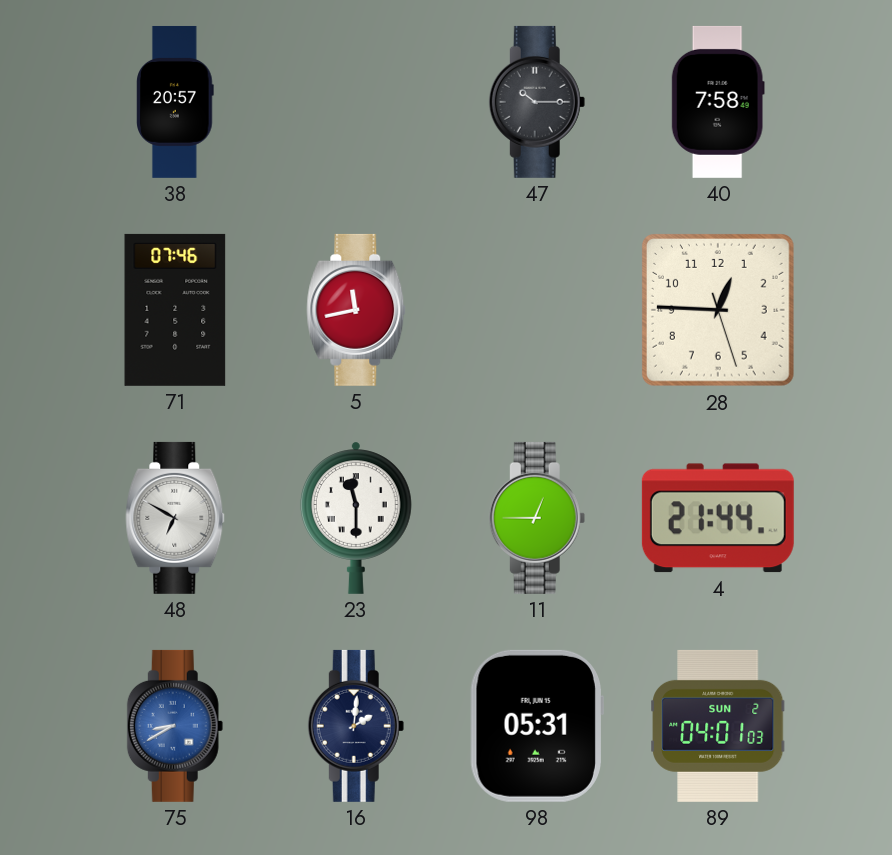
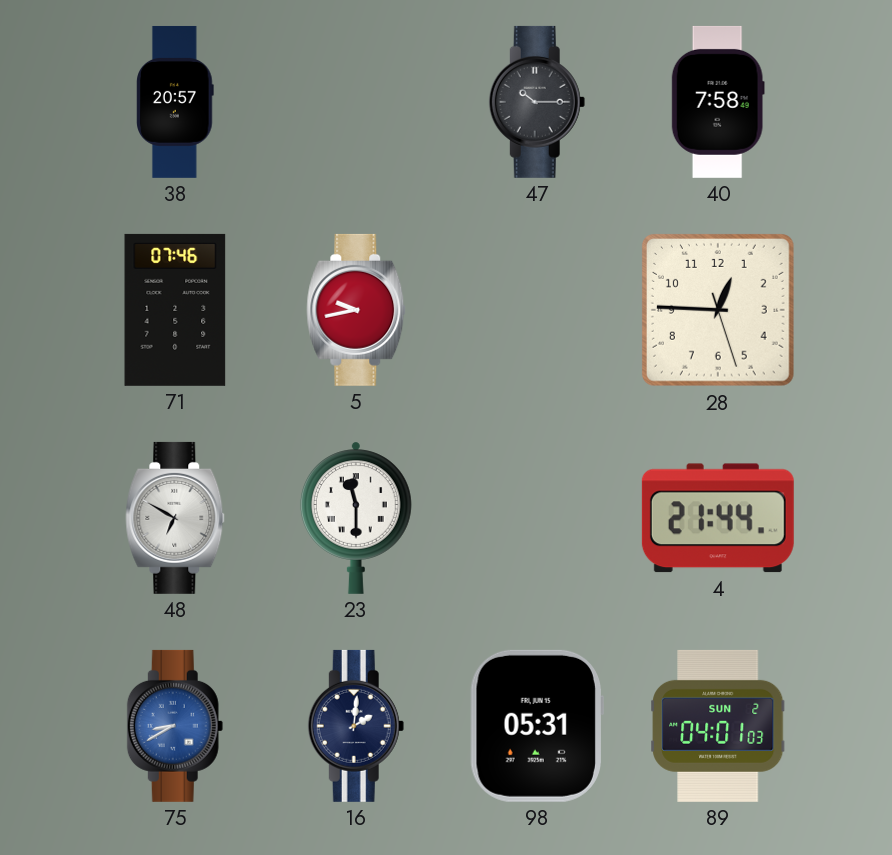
5: 11:43 -> 9:43 (356, 310)
11: 12:45 -> none (537, 518)
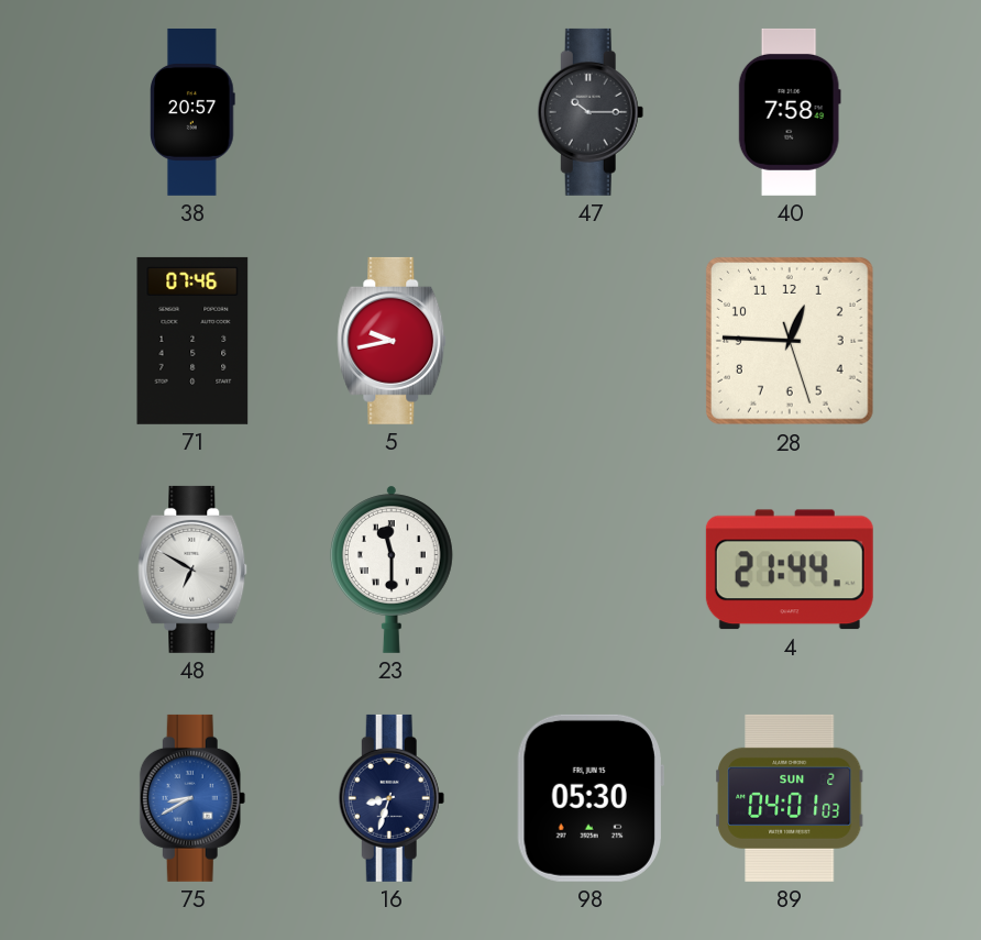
16: 2:01 -> 8:33 (392, 798)
98: 05:31 -> 05:30 (591, 798)
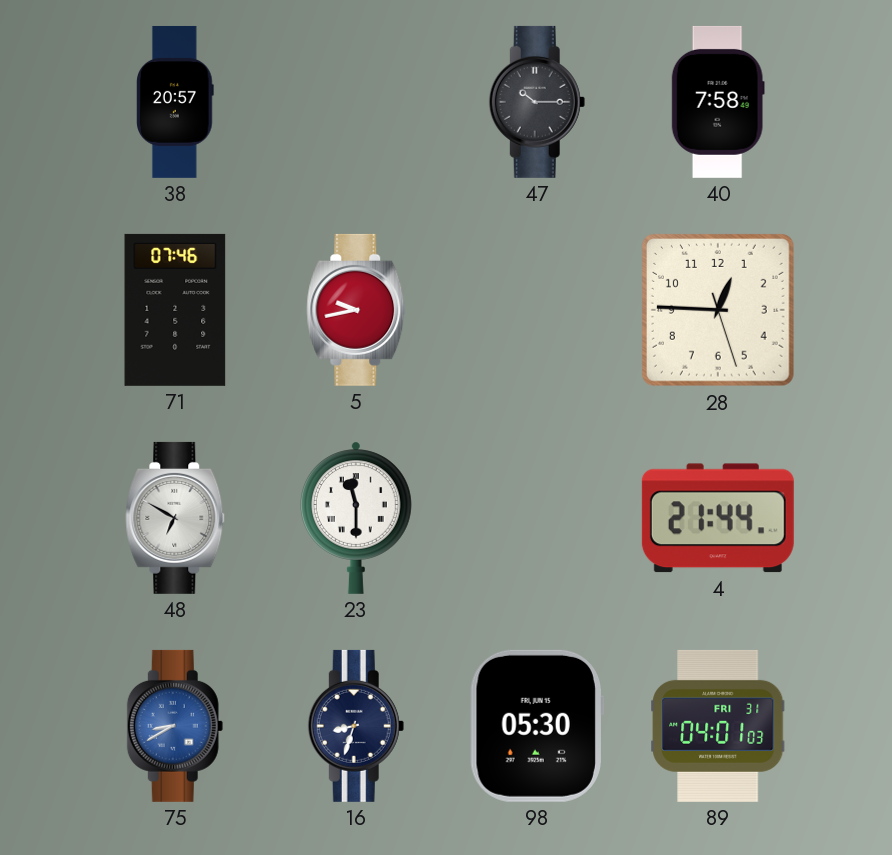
89 date: SUN 2 -> FRI 31 (718, 726)
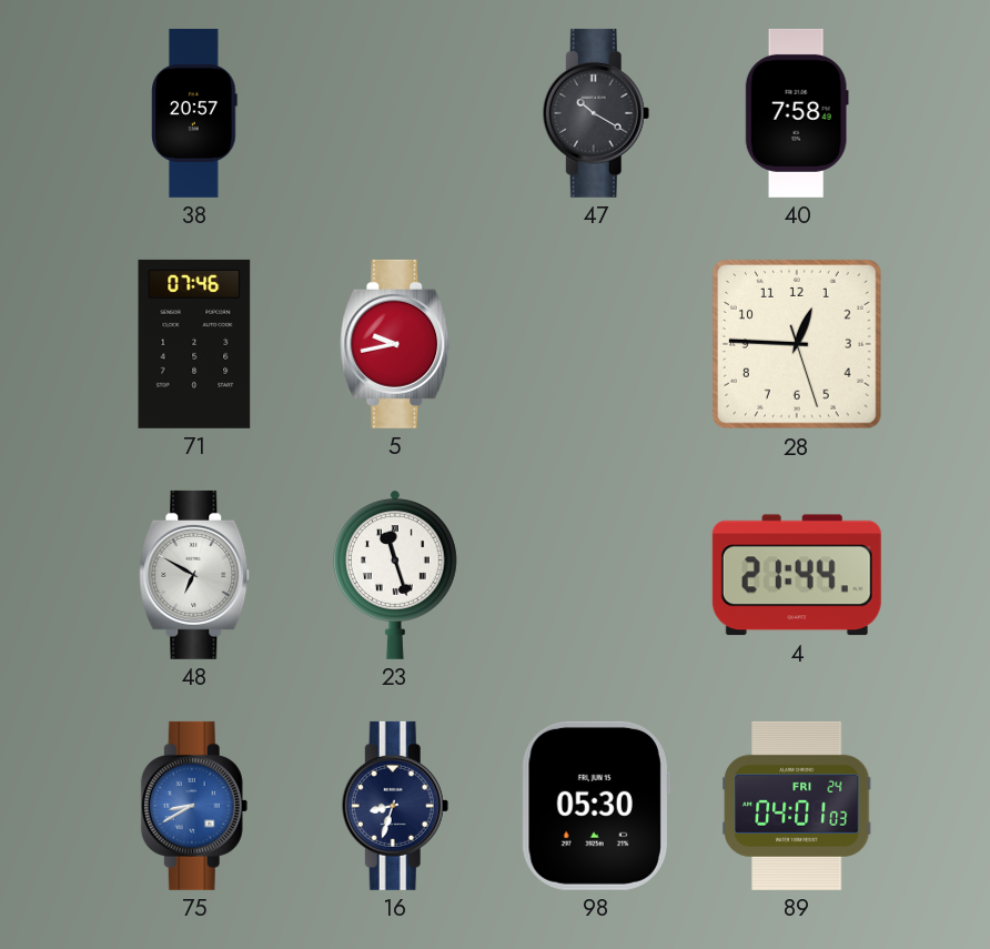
47: 10:15 -> 10:20 (596, 113)
23: 11:30 -> 11:27 (395, 575)
89 date: FRI 31 -> FRI 24 (797, 806)
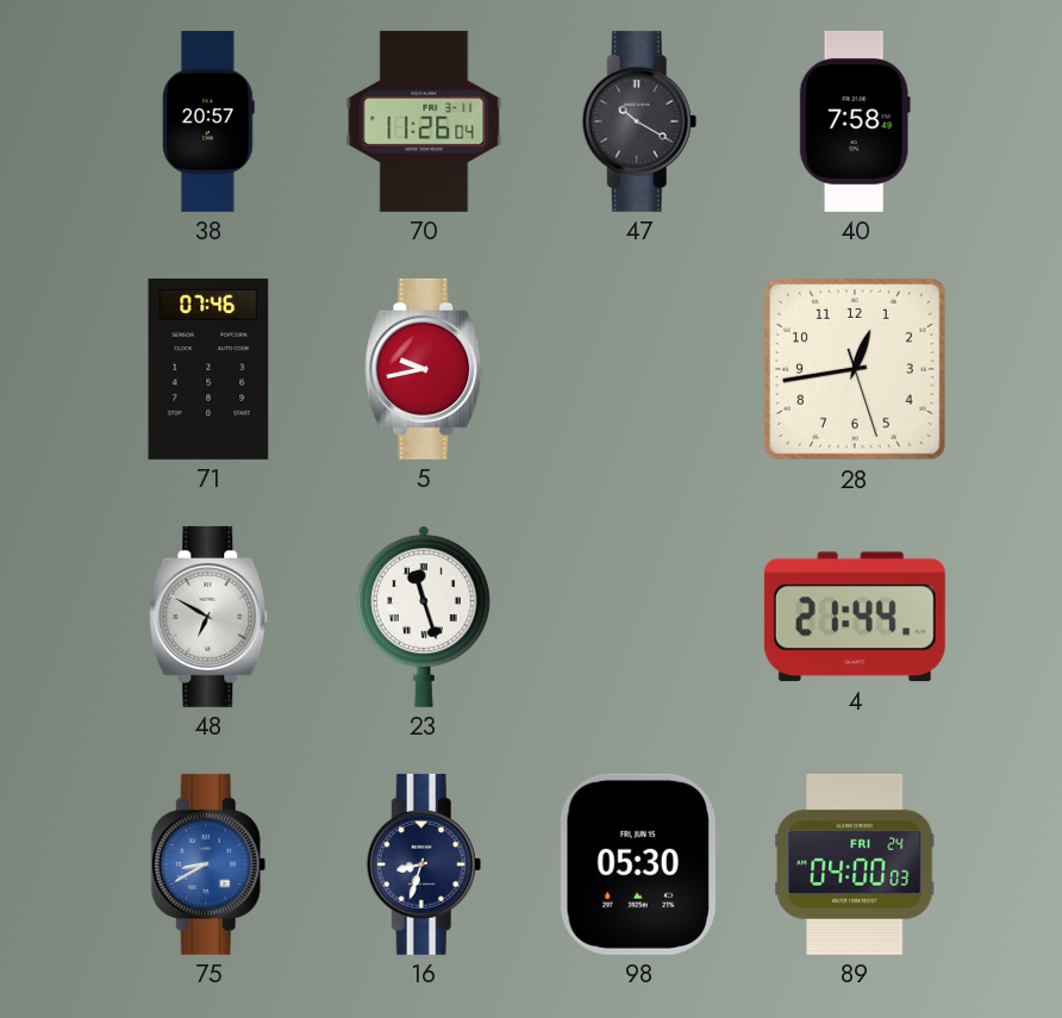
70: none -> 11:26 (424, 121)
28: 12:45 -> 12:43 (855, 369)
89: 04:01 -> 04:00 (855, 864)
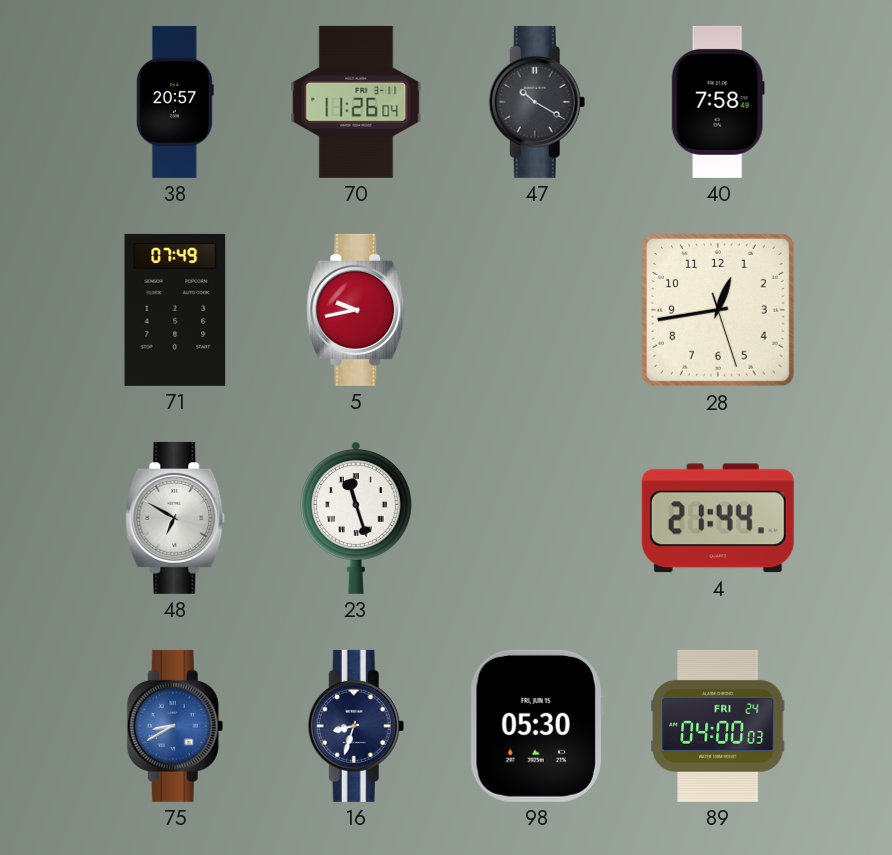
71: 07:46 -> 07:49 (175, 310)
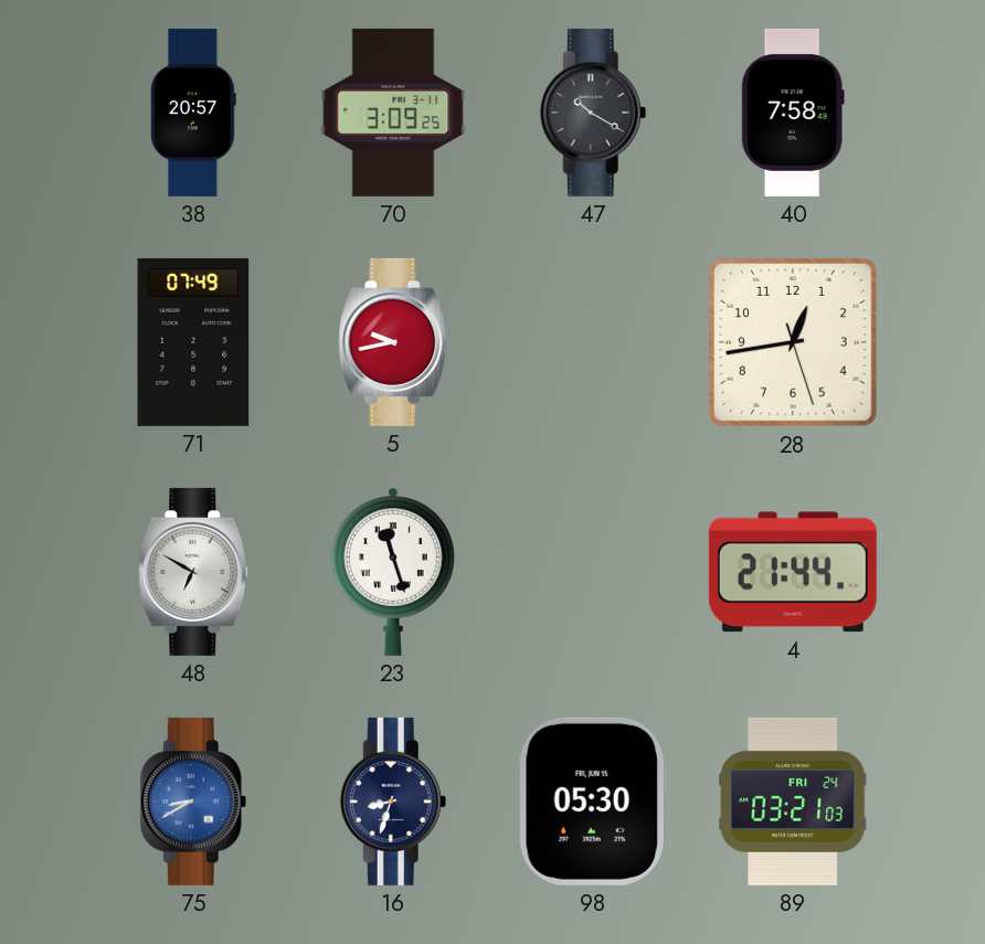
70: 11:26 -> 3:09 (393, 113)
89: 04:00 -> 03:21 (793, 802)
